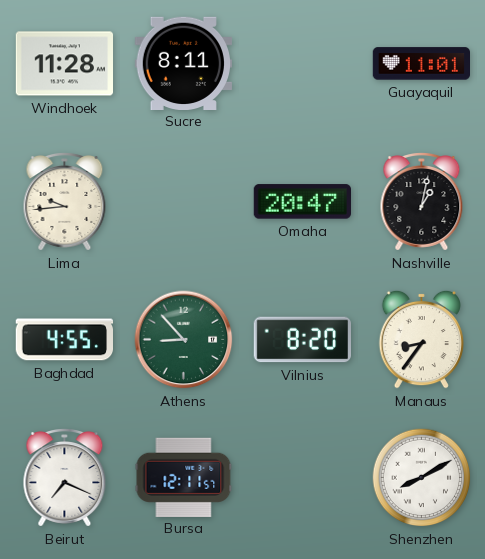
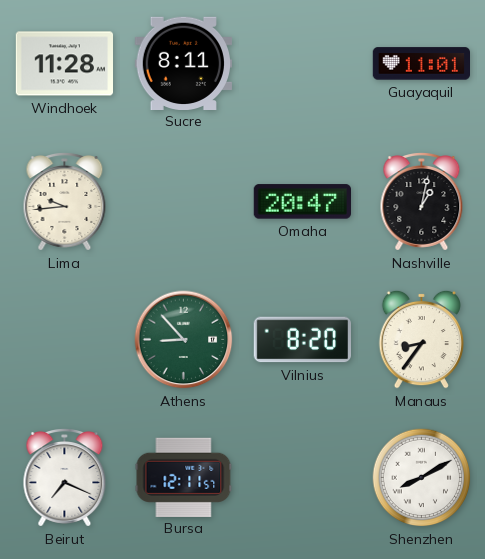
Baghdad: 4:55 -> none (64, 340)
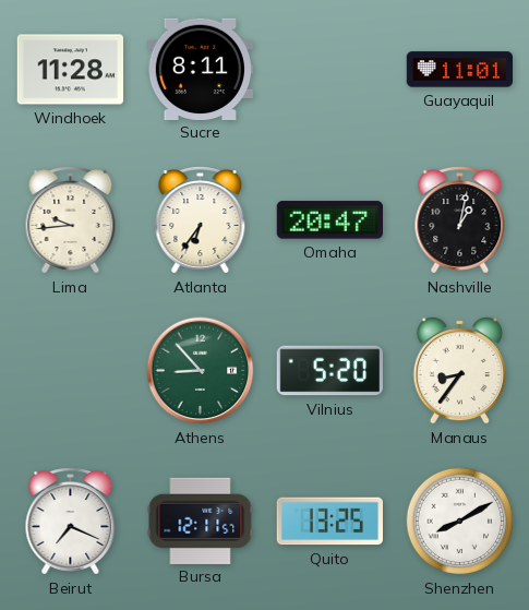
Atlanta: none -> 6:36 (201, 220)
Vilnius: 8:20 -> 5:20 (329, 371)
Quito: none -> 13:25 (329, 522)
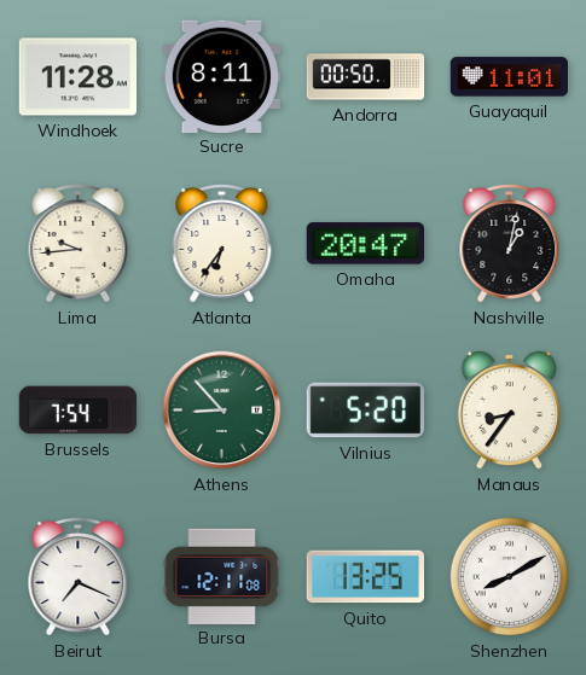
Andorra: none -> 00:50 (366, 77)
Brussels: none -> 7:54 (79, 411)
Bursa: 12:11:57 -> 12:11:08 (222, 576)
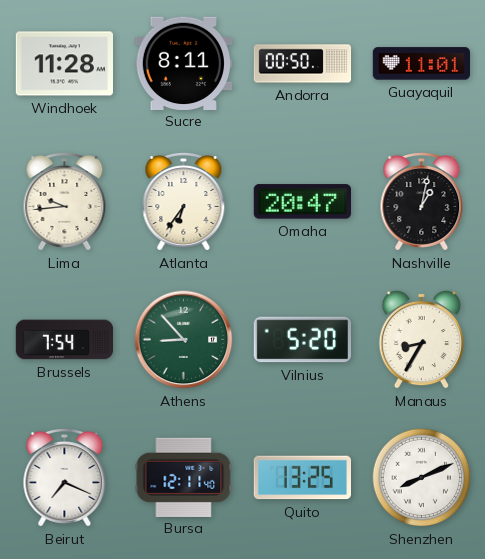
Manaus: 8:36 -> 8:35 (421, 339)
Bursa: 12:11:08 -> 12:11:40 (184, 477)
Shenzhen: 8:10 -> 8:11 (422, 478)
